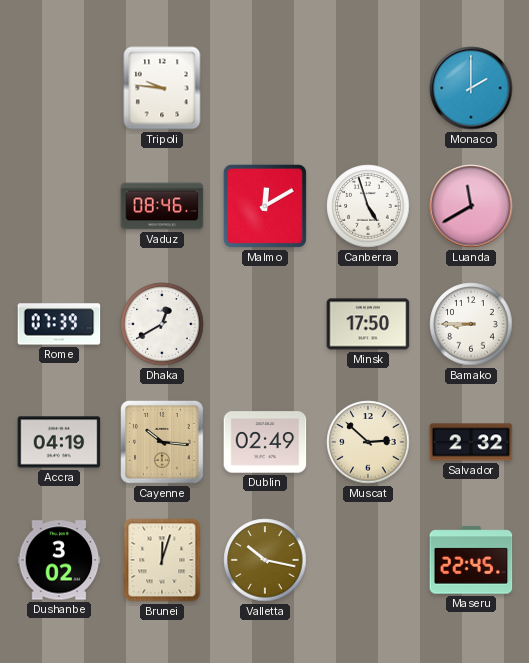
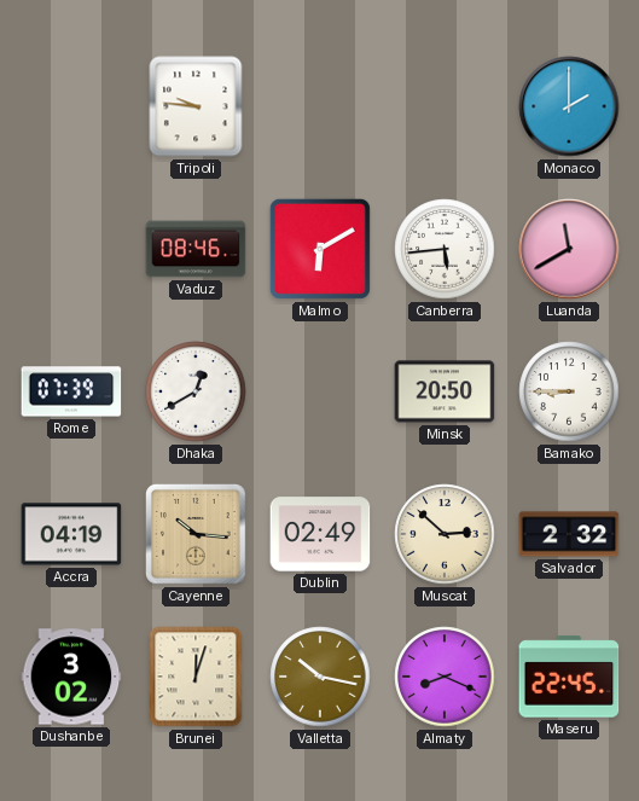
Malmo: 12:10 -> 6:10 (320, 249)
Canberra: 4:57 -> 5:44 (445, 249)
Minsk: 17:50 -> 20:50 (445, 391)
Almaty: none -> 8:19 (445, 677)
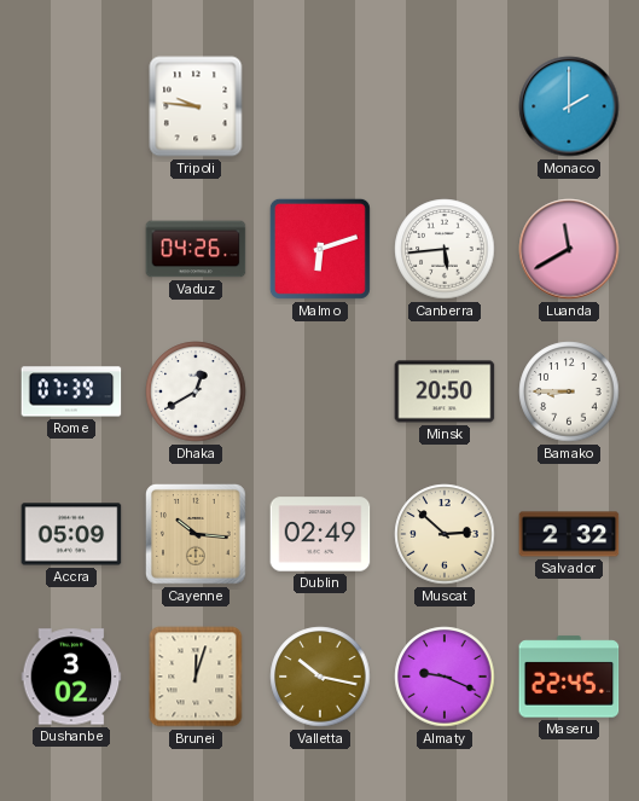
Vaduz: 08:46 -> 04:26 (196, 249)
Malmo: 6:10 -> 6:12 (320, 249)
Accra: 04:19 -> 05:09 (71, 534)
Almaty: 8:19 -> 9:19 (445, 677)
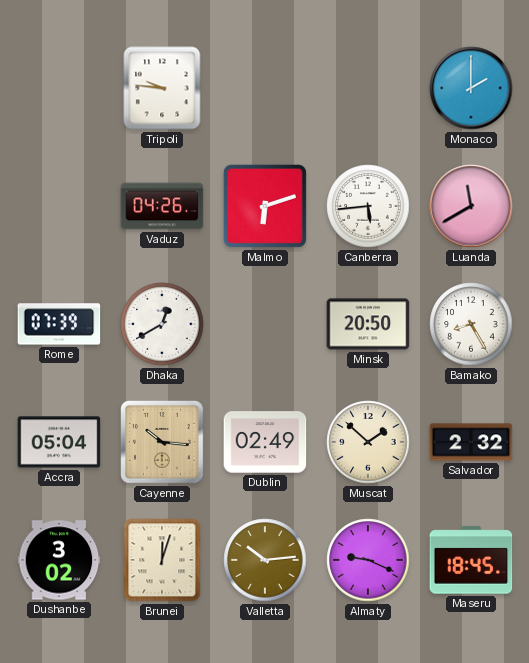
Bamako: 8:45 -> 8:25 (471, 324)
Accra: 05:09 -> 05:04 (59, 442)
Muscat: 2:52 -> 1:52 (368, 442)
Valletta: 10:17 -> 10:14 (265, 560)
Maseru: 22:45 -> 18:45 (471, 560)
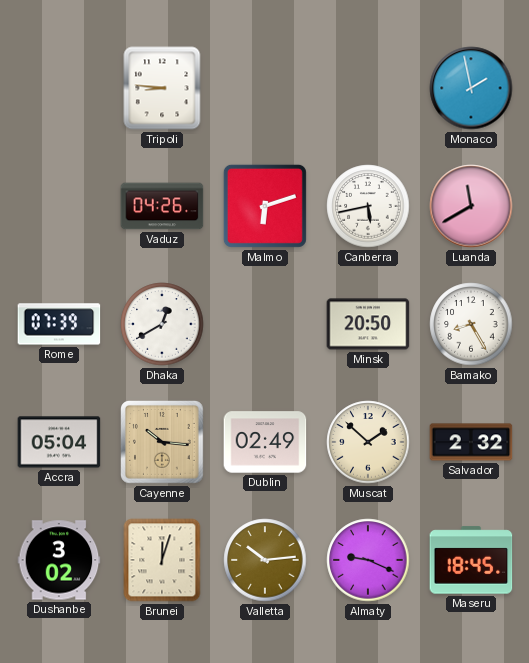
Tripoli: 9:46 -> 8:46 (162, 88)
Monaco: 2:00 -> 1:58 (471, 88)
Canberra: 5:44 -> 5:43 (368, 206)
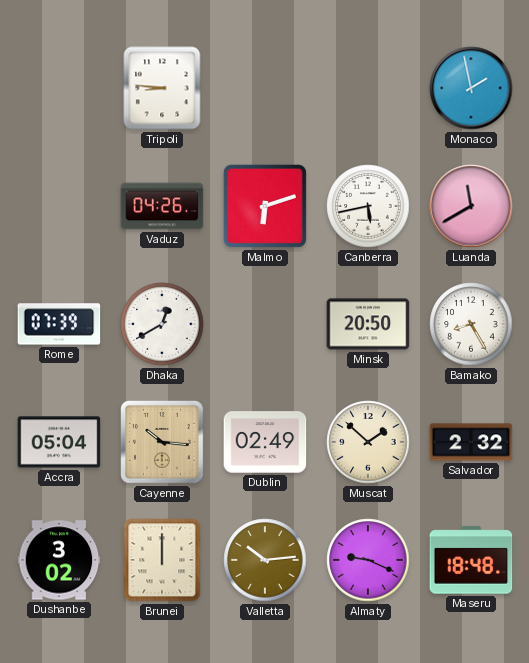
Brunei: 12:03 -> 12:00 (162, 560)
Maseru: 18:45 -> 18:48 (471, 560)
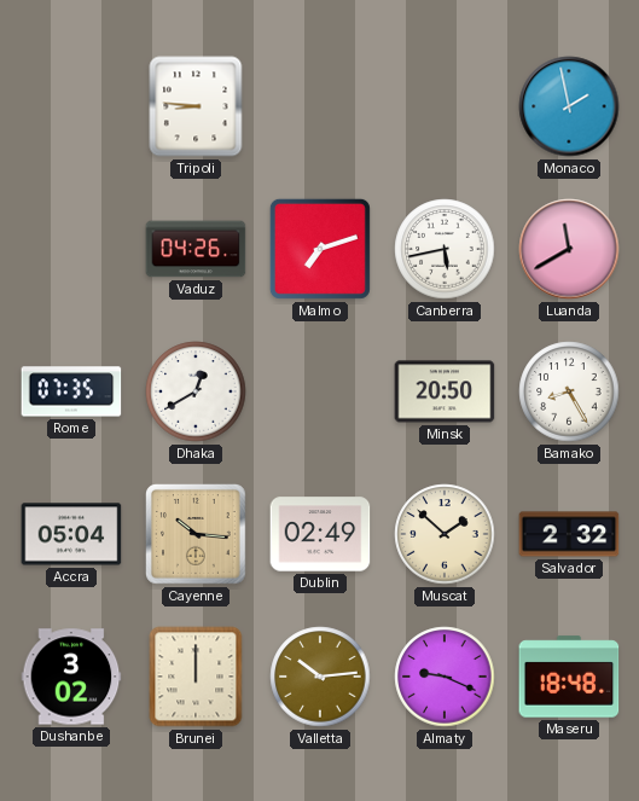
Malmo: 6:12 -> 7:12 (320, 249)
Rome: 07:39 -> 07:35 (71, 391)
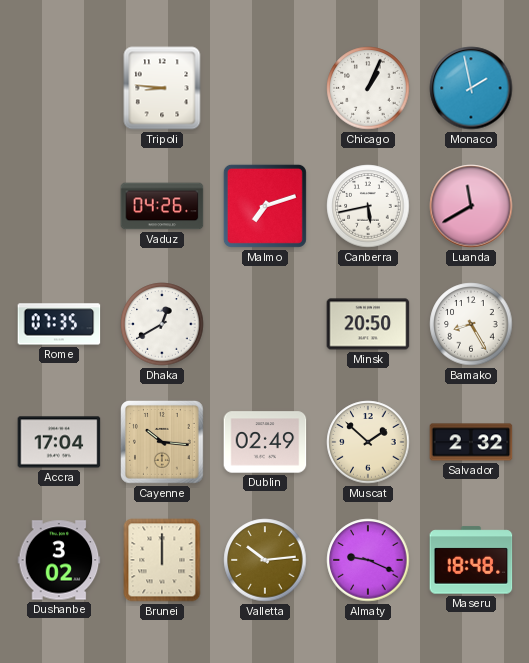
Chicago: none -> 1:04 (368, 88)
Accra: 05:04 -> 17:04 (59, 442)
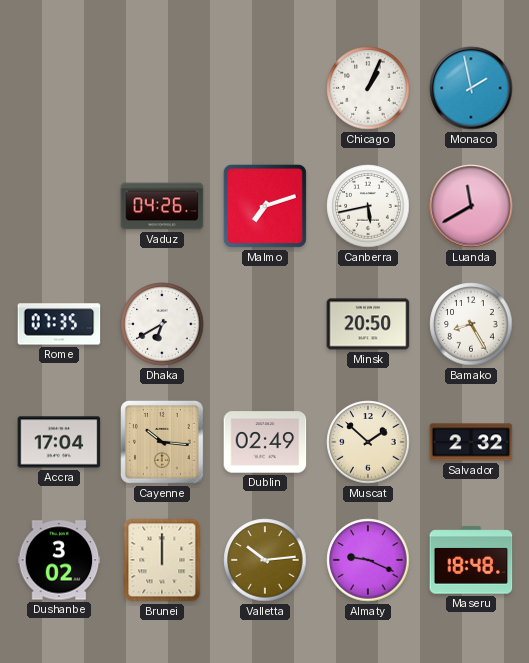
Tripoli: 8:46 -> none (162, 88)
Dhaka: 12:40 -> 6:40 (162, 324)
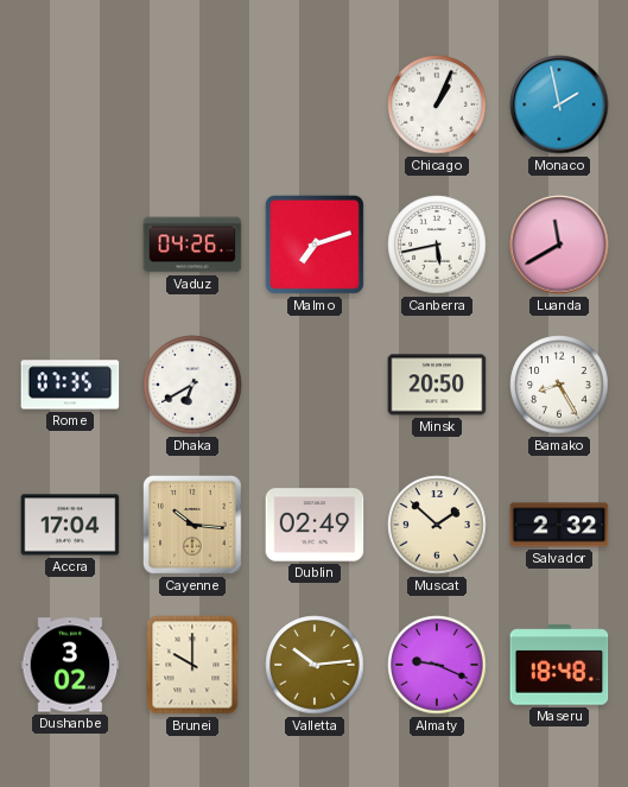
Brunei: 12:00 -> 10:00 (192, 665)
